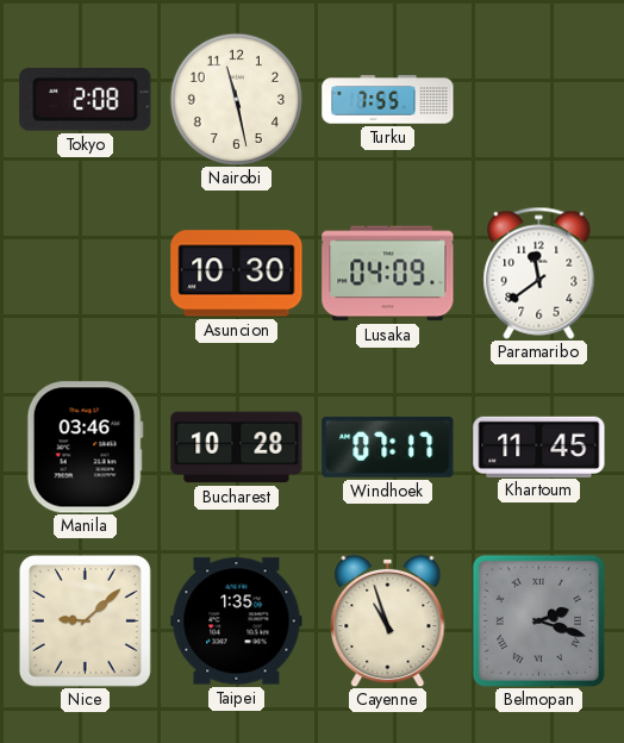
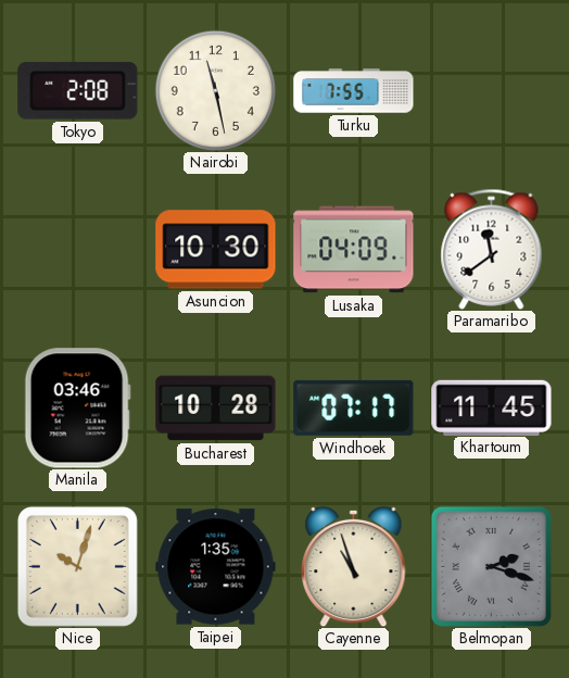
Nice: 9:08 -> 10:03 (77, 566)
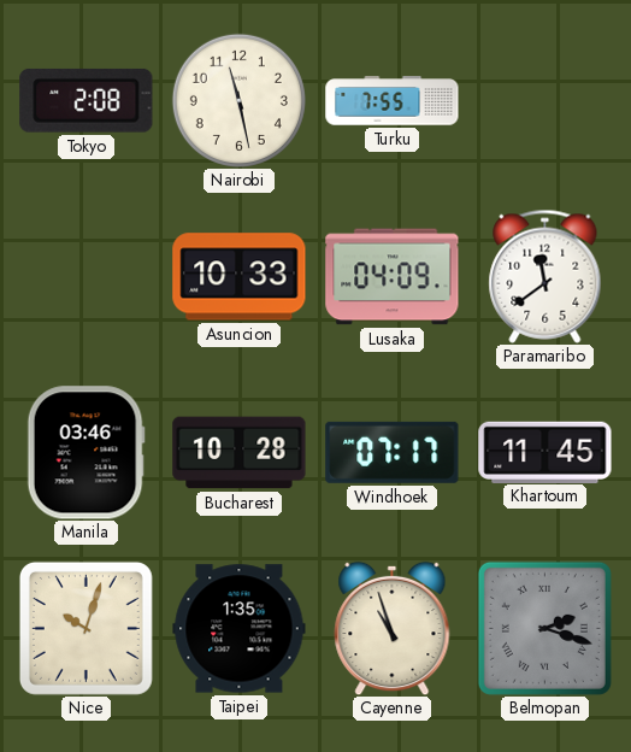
Asuncion: 10:30 -> 10:33 (240, 277)
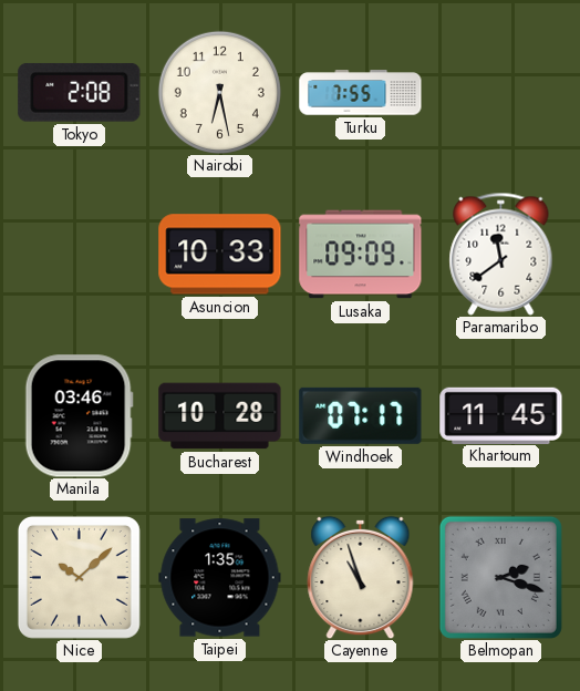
Nairobi: 11:28 -> 6:28 (219, 92)
Lusaka: 04:09 -> 09:09 (361, 255)
Nice: 10:03 -> 10:08 (79, 577)
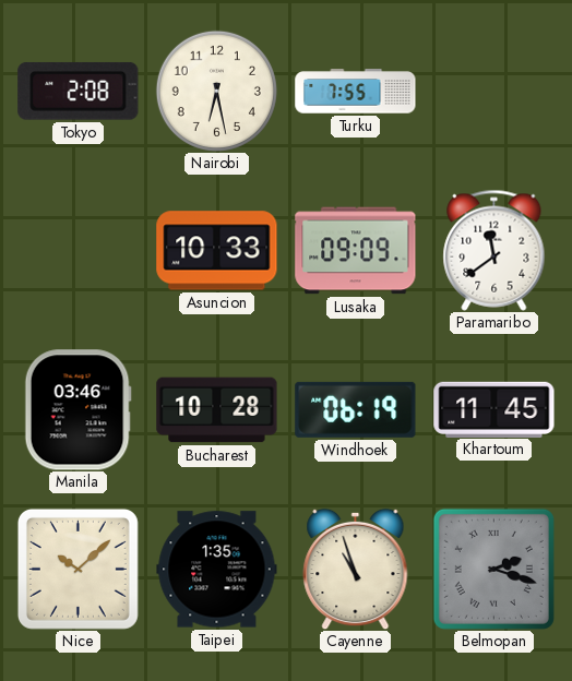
Windhoek: 07:17 -> 06:19 (356, 409)
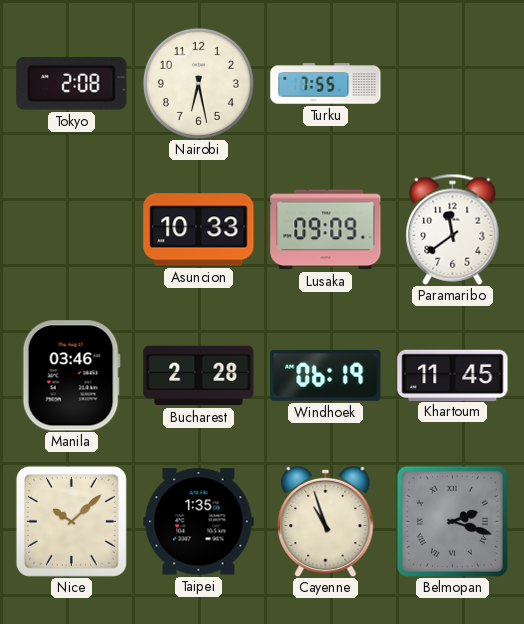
Bucharest: 10:28 -> 2:28 (199, 376)
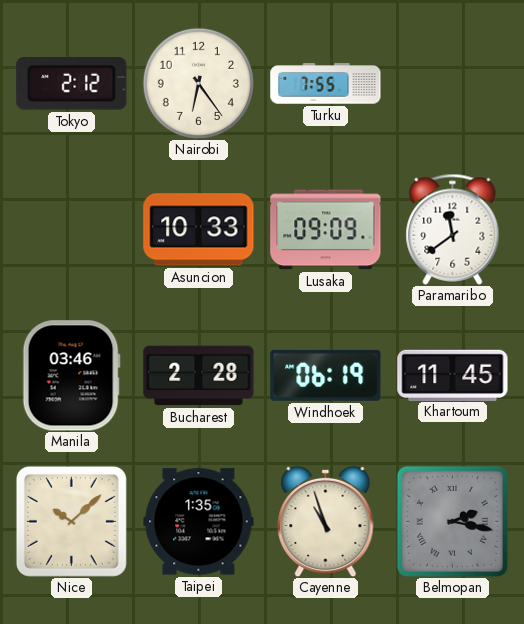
Tokyo: 2:08 -> 2:12 (72, 83)
Nairobi: 6:28 -> 6:24 (198, 83)
Belmopan: 2:18 -> 2:17 (452, 521)
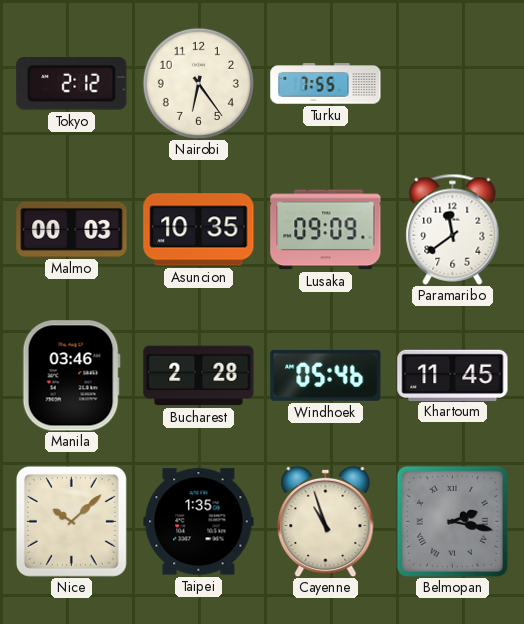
Malmo: none -> 00:03 (72, 229)
Asuncion: 10:33 -> 10:35 (199, 230)
Windhoek: 06:19 -> 05:46 (326, 375)
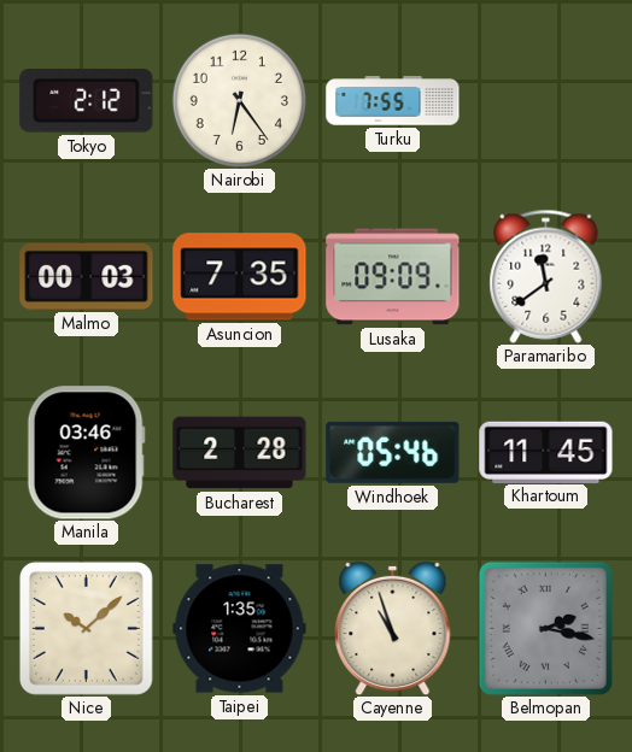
Asuncion: 10:35 -> 7:35 (240, 277)
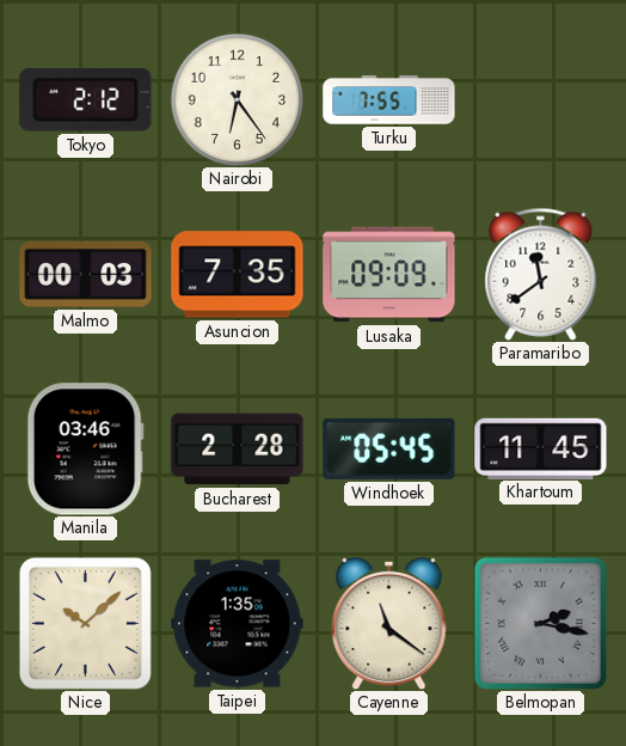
Windhoek: 05:46 -> 05:45 (389, 448)
Cayenne: 10:57 -> 11:21 (389, 623)
